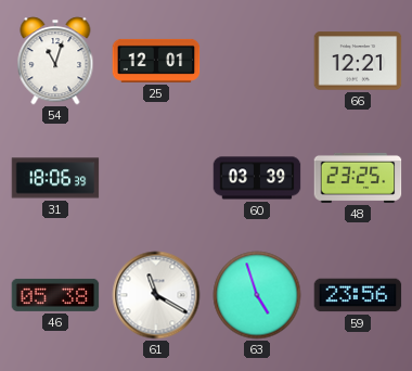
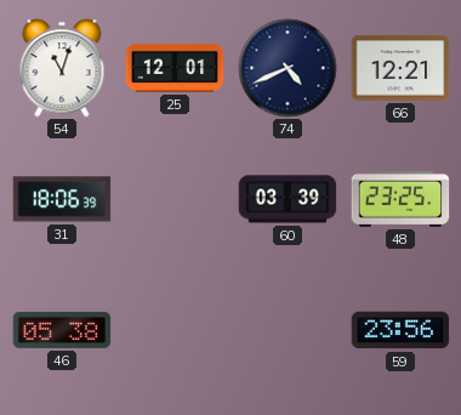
74: none -> 4:41 (288, 68)
61: 11:20 -> none (156, 295)
63: 4:57 -> none (257, 295)
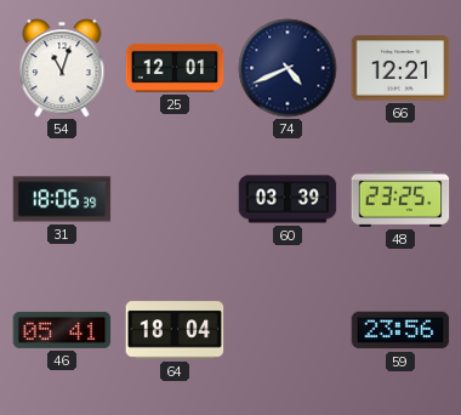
46: 05:38 -> 05:41 (62, 330)
64: none -> 18:04 (175, 330)
